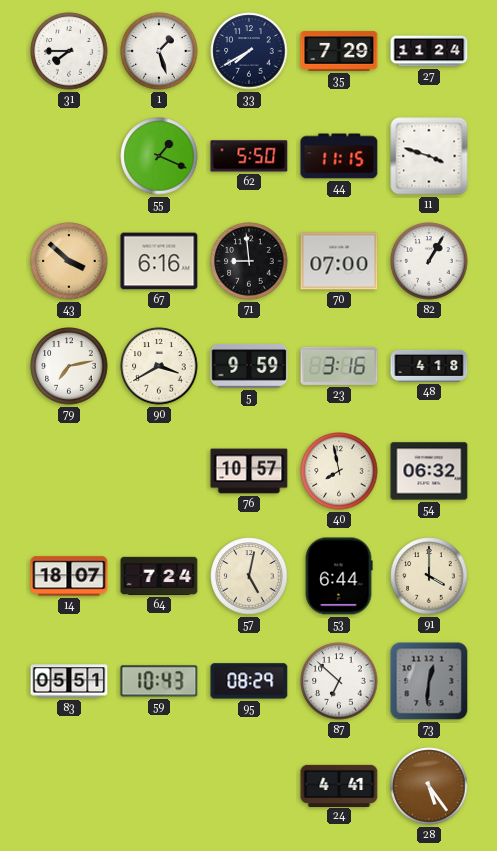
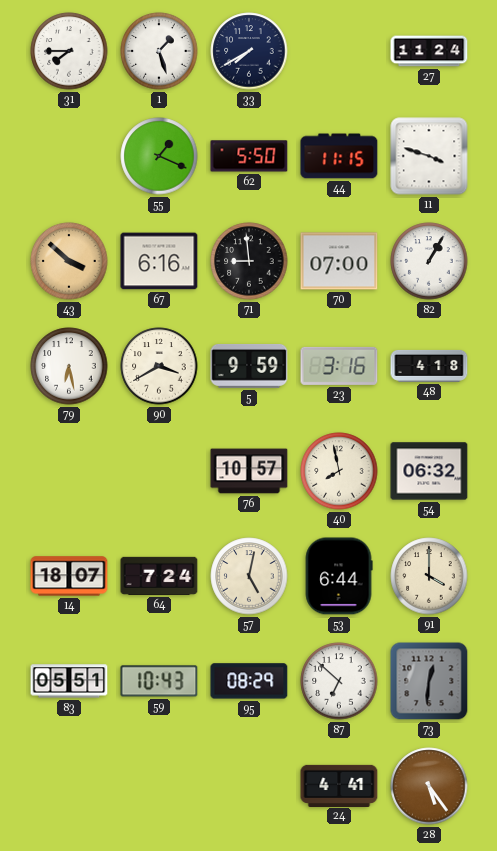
35: 7:29 -> none (339, 51)
79: 7:13 -> 6:28 (69, 366)
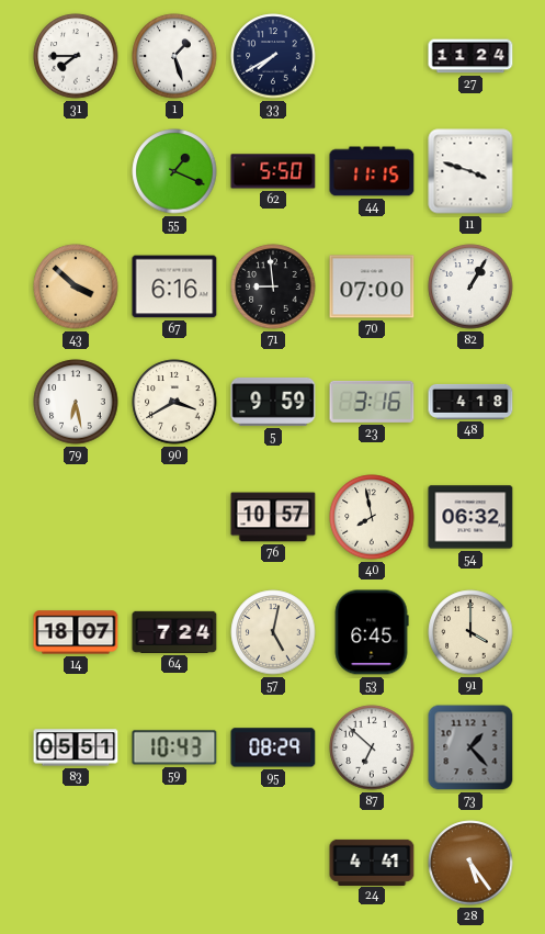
53: 6:44 -> 6:45 (372, 632)
73: 12:31 -> 1:23 (470, 747)
